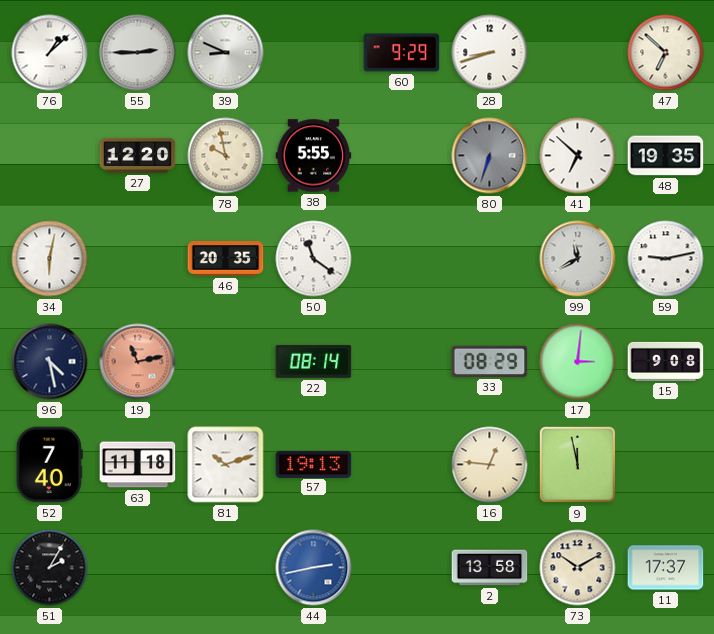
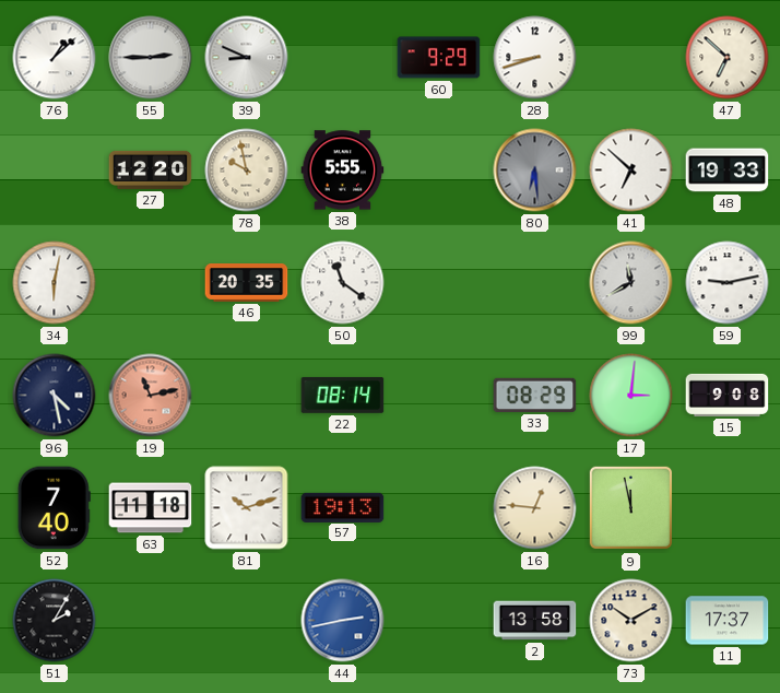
80: 6:33 -> 6:29 (535, 171)
48: 19:35 -> 19:33 (728, 171)
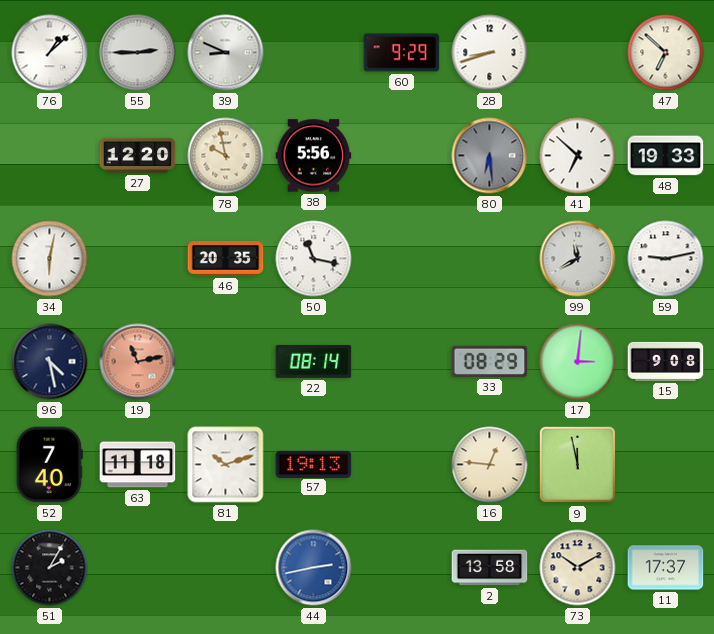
38: 5:55 -> 5:56 (314, 156)
50: 11:21 -> 11:17 (314, 259)
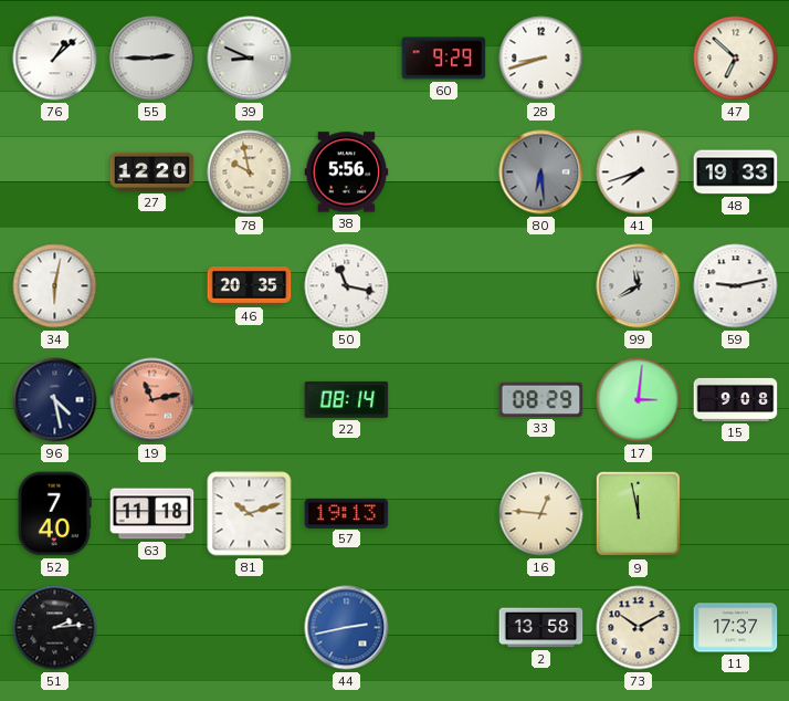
41: 6:52 -> 7:42 (639, 172)
51: 2:05 -> 2:14 (55, 628)
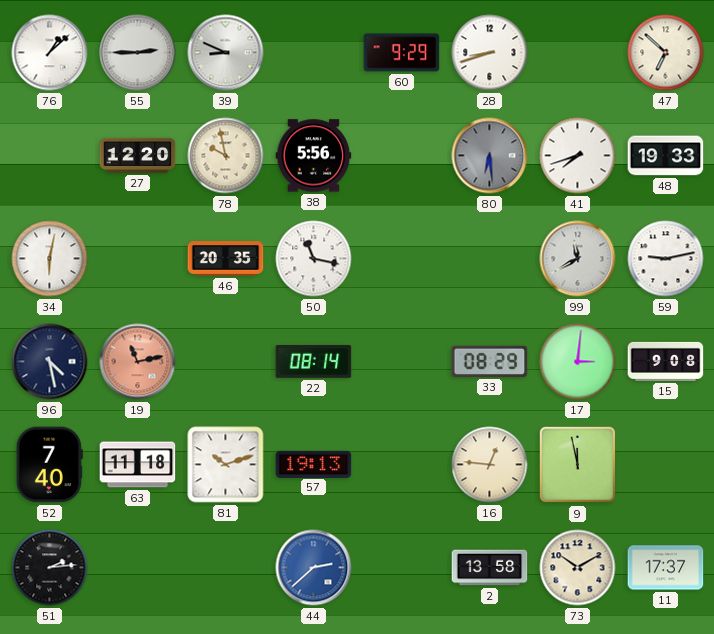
44: 2:43 -> 2:38 (314, 568)
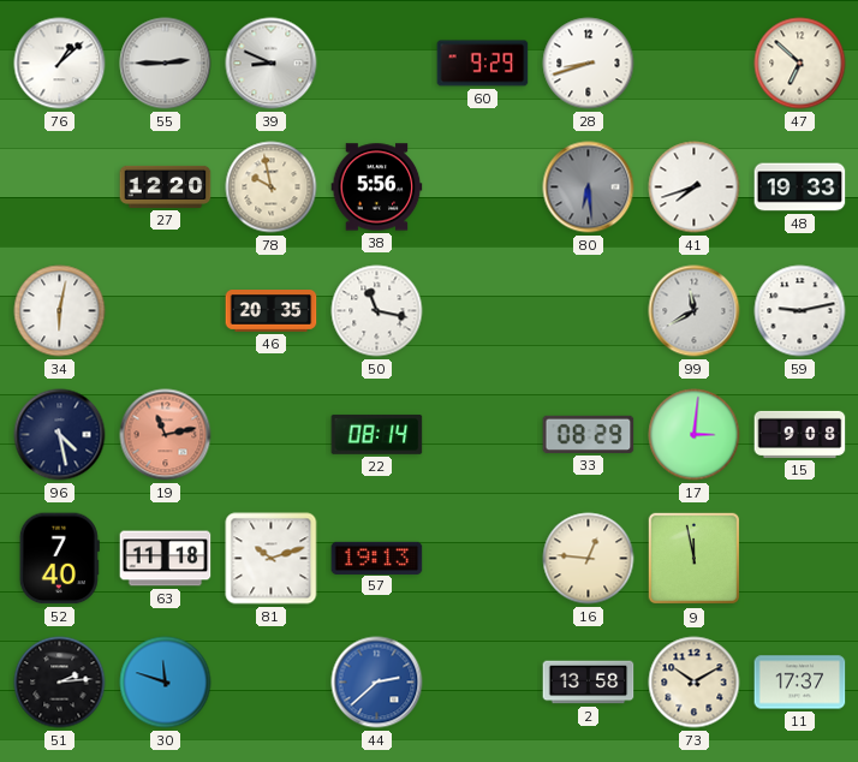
30: none -> 11:48 (166, 683)
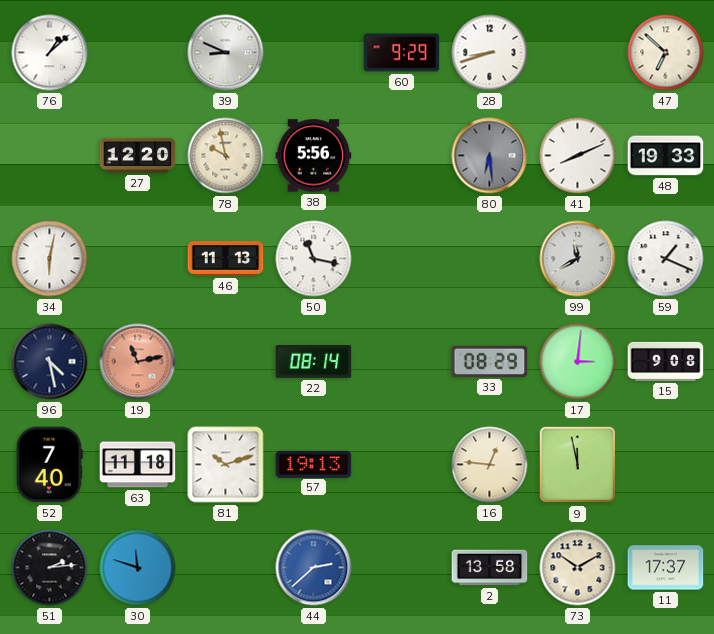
55: 2:45 -> none (166, 64)
41: 7:42 -> 8:11 (578, 156)
46: 20:35 -> 11:13 (226, 259)
59: 9:13 -> 1:19 (666, 259)
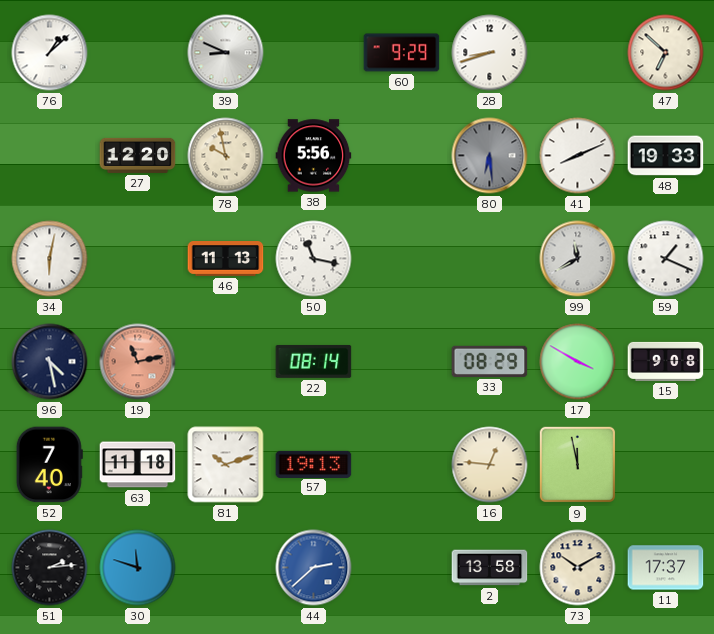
17: 3:01 -> 3:50 (578, 362)
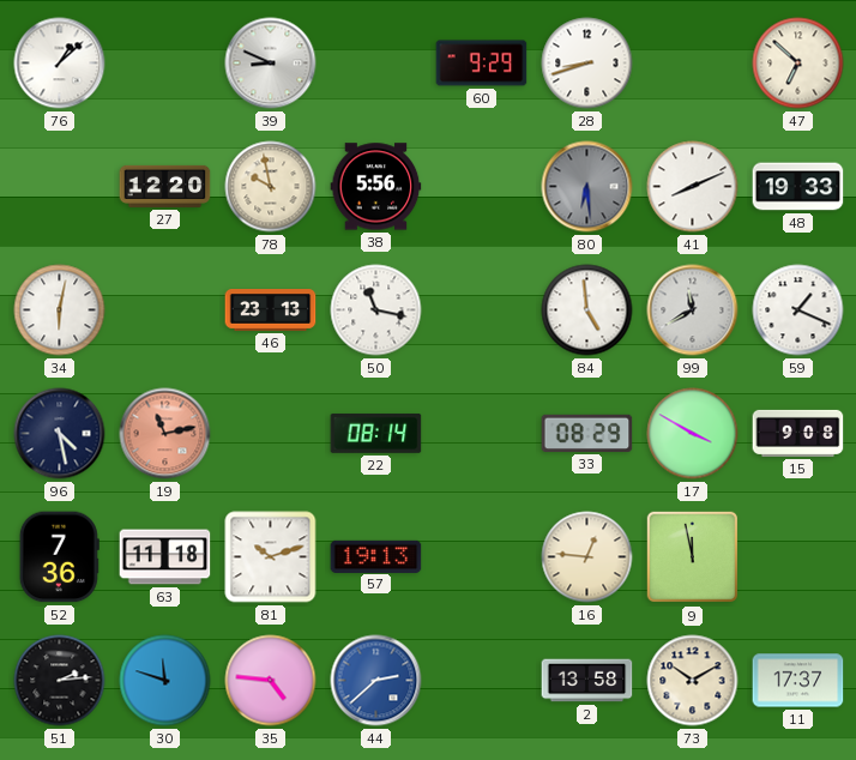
46: 11:13 -> 23:13 (271, 310)
84: none -> 4:59 (587, 310)
52: 7:40 -> 7:36 (59, 557)
35: none -> 4:46 (271, 681)
